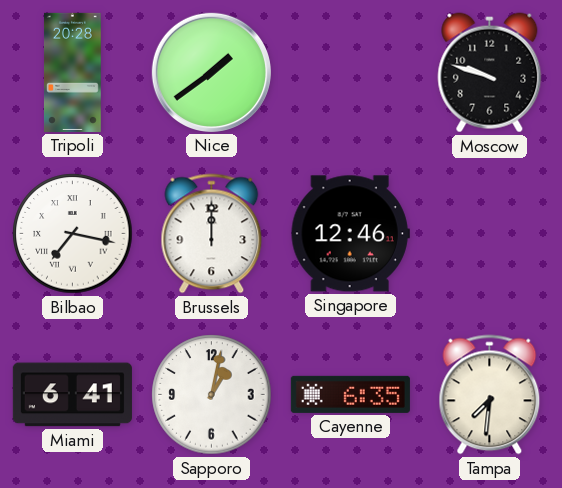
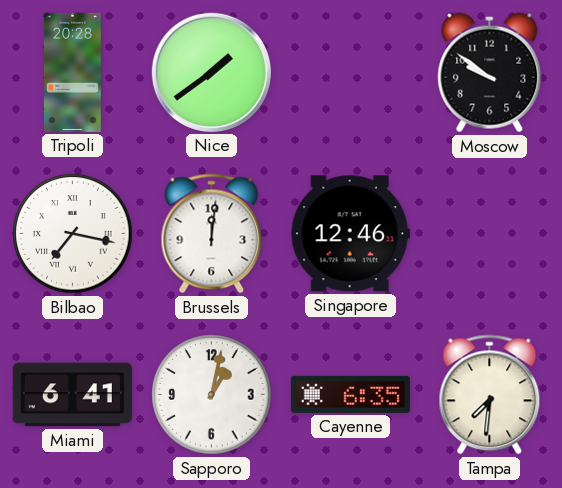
Moscow: 9:48 -> 9:51 (490, 73)
Brussels: 12:00 -> 12:01 (212, 234)
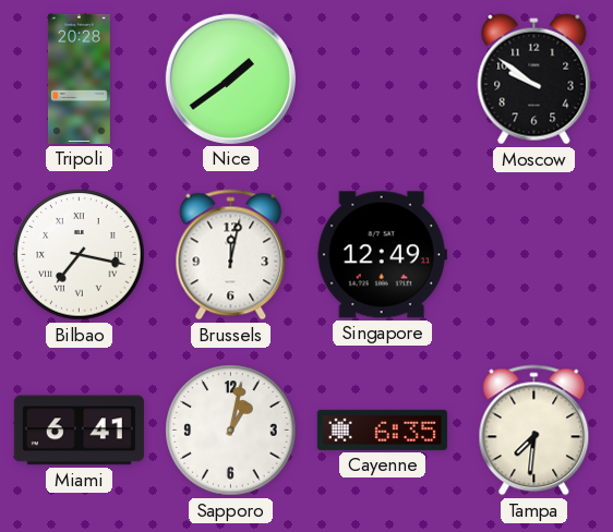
Brussels: 12:01 -> 12:02 (231, 255)
Singapore: 12:46 -> 12:49 (382, 255)
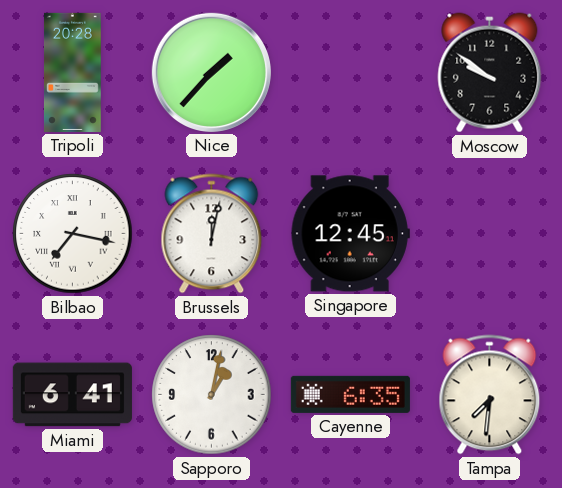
Nice: 1:39 -> 1:37 (211, 72)
Singapore: 12:49 -> 12:45 (350, 234)
